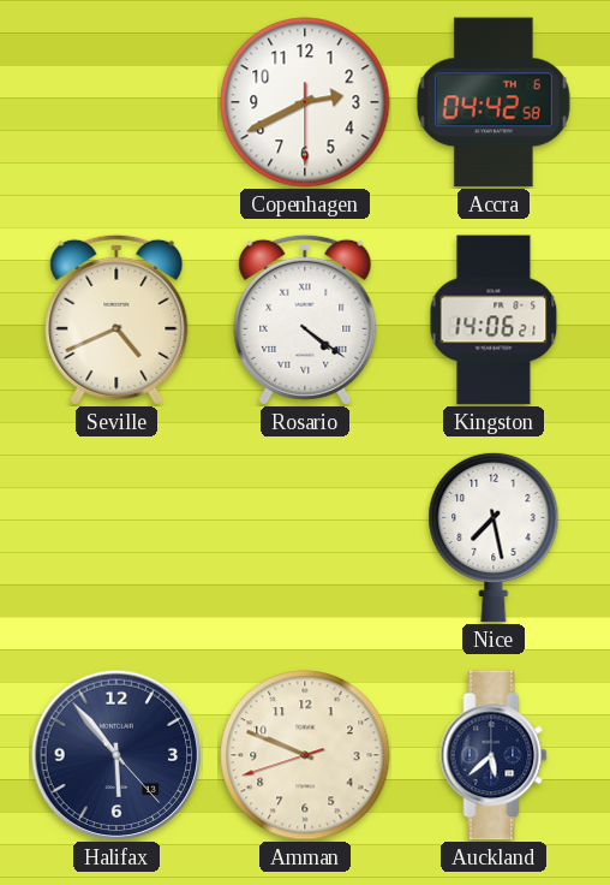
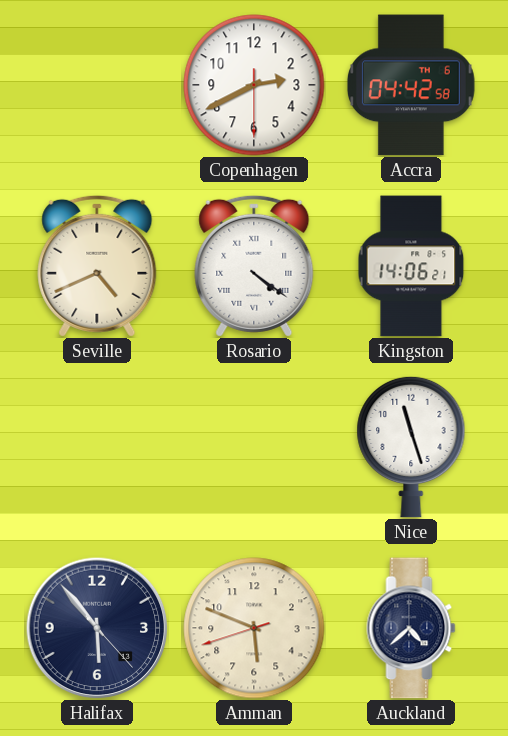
Nice: 7:28 -> 11:27 (411, 447)
Amman: 9:48 -> 5:48 (254, 628)
Auckland: 5:38 -> 4:38 (411, 628)
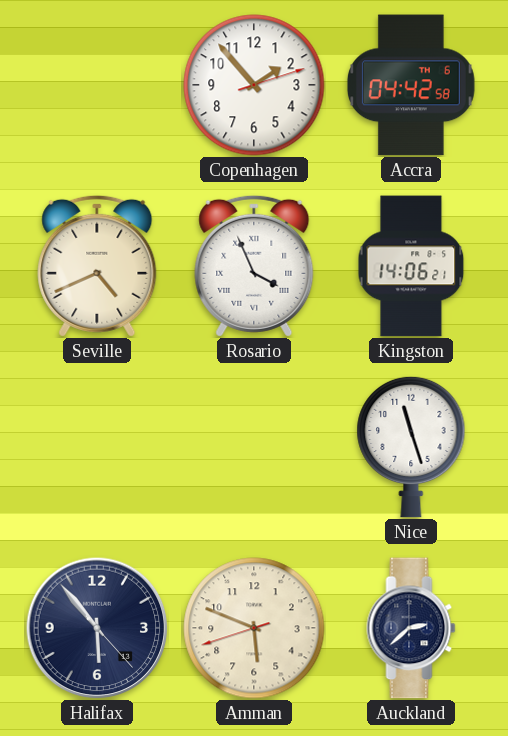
Copenhagen: 2:40 -> 1:53 (254, 85)
Rosario: 4:21 -> 3:56 (254, 266)
Auckland: 4:38 -> 2:38 (411, 628)
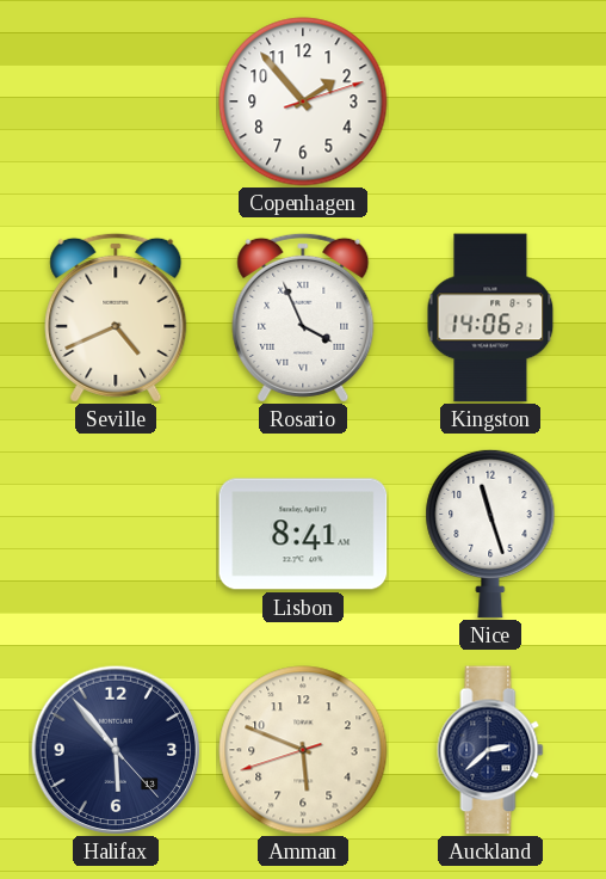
Accra: 04:42 -> none (411, 85)
Lisbon: none -> 8:41 (303, 534)
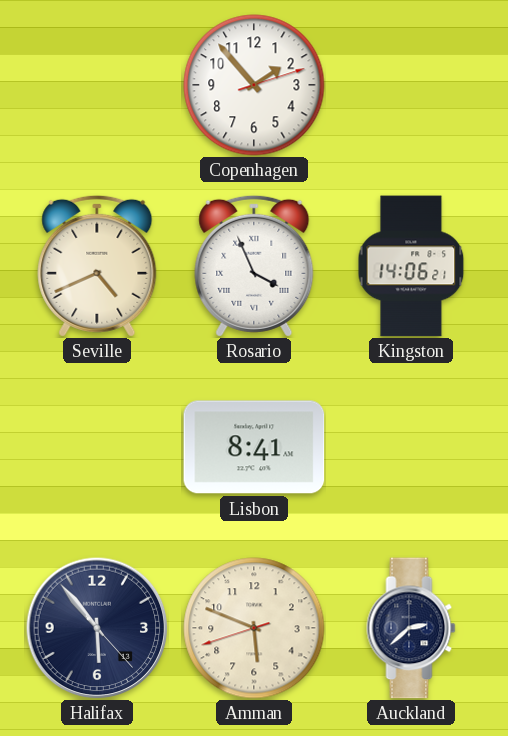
Nice: 11:27 -> none (490, 534)
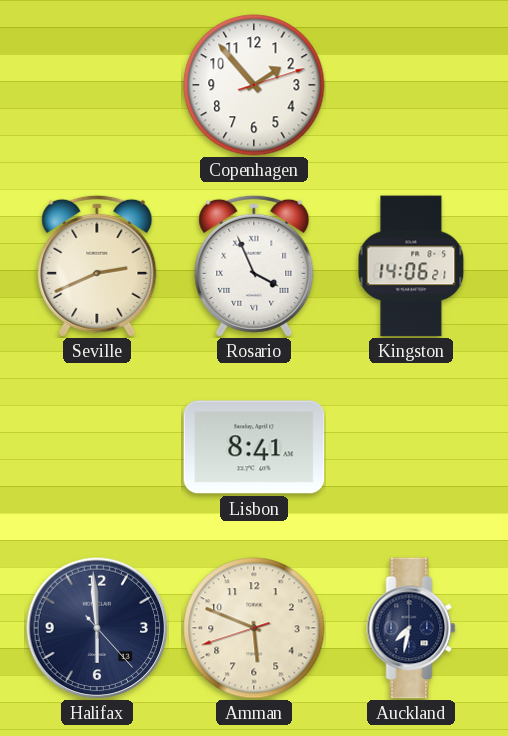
Seville: 4:41 -> 2:41 (97, 266)
Halifax: 5:53 -> 5:59 (97, 628)
Auckland: 2:38 -> 7:32 (411, 628)
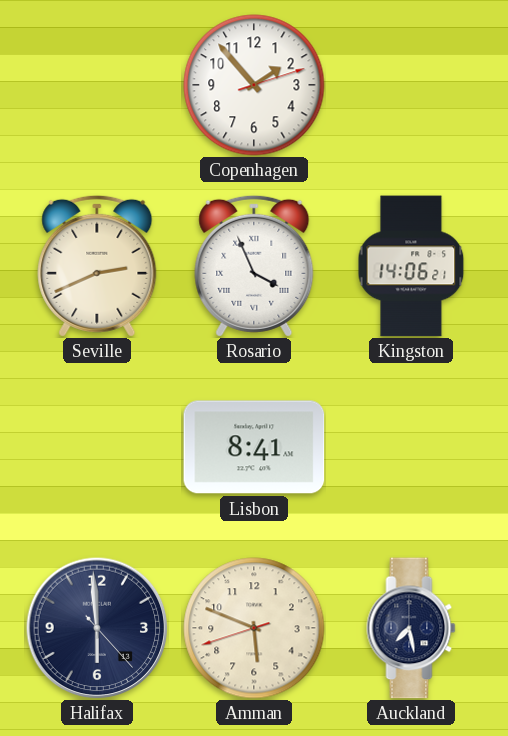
Auckland: 7:32 -> 7:28 (411, 628)
